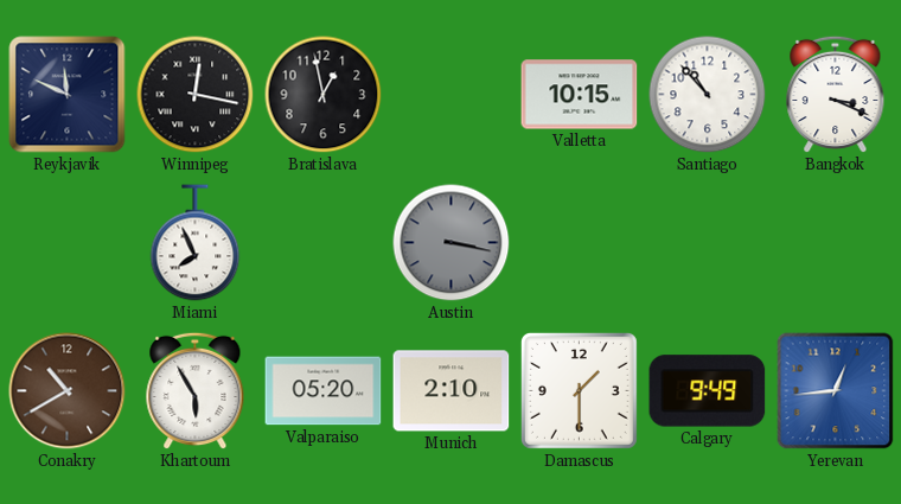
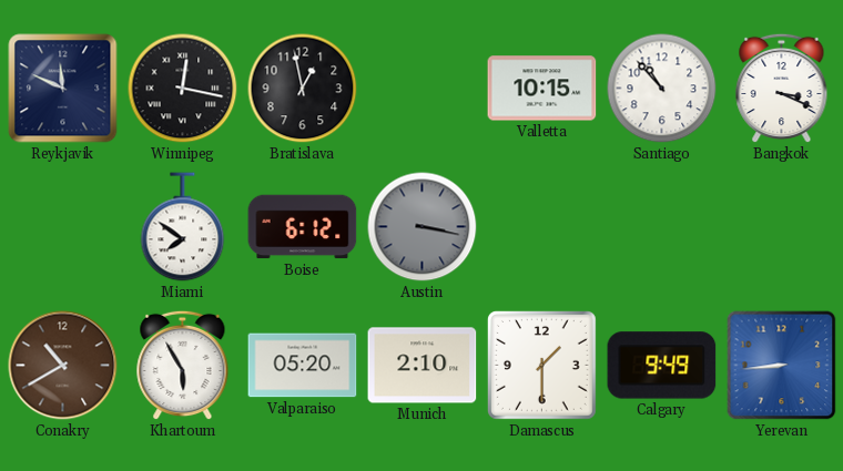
Miami: 7:56 -> 7:51 (183, 227)
Boise: none -> 6:12 (303, 227)
Yerevan: 12:44 -> 8:44 (782, 366)
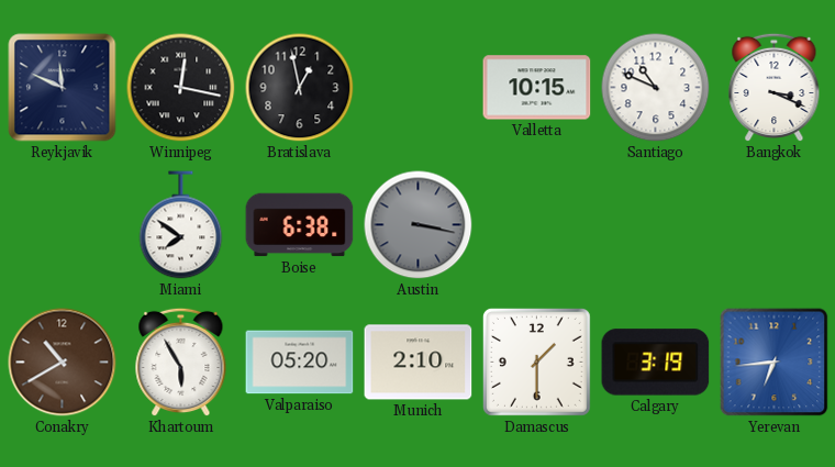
Santiago: 10:53 -> 10:49 (656, 88)
Boise: 6:12 -> 6:38 (300, 225)
Calgary: 9:49 -> 3:19 (656, 363)
Yerevan: 8:44 -> 6:44 (775, 363)
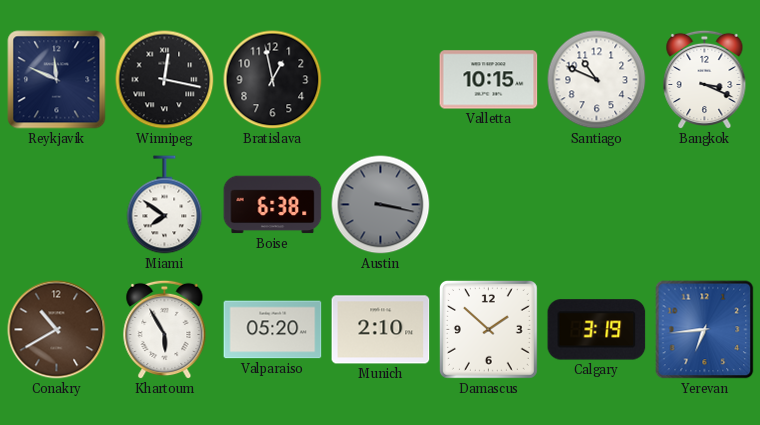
Damascus: 1:30 -> 1:52 (488, 329)
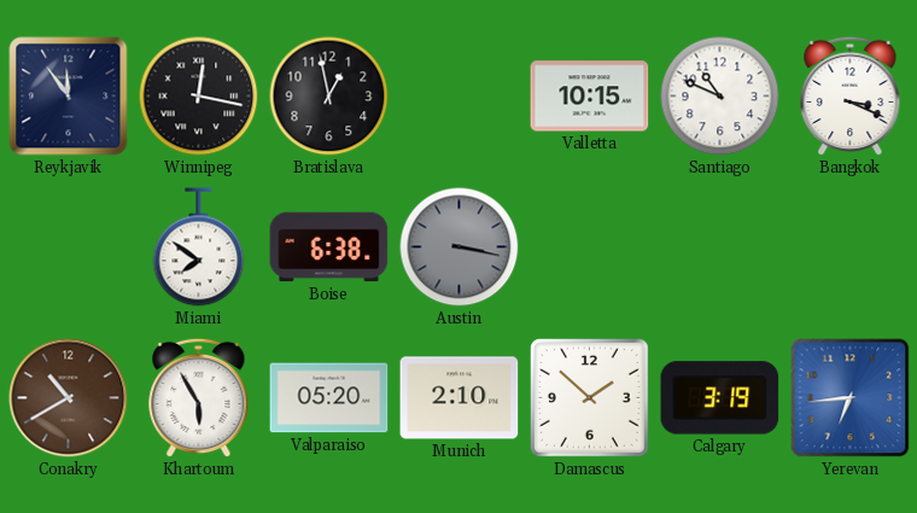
Reykjavik: 11:49 -> 11:54 (69, 97)
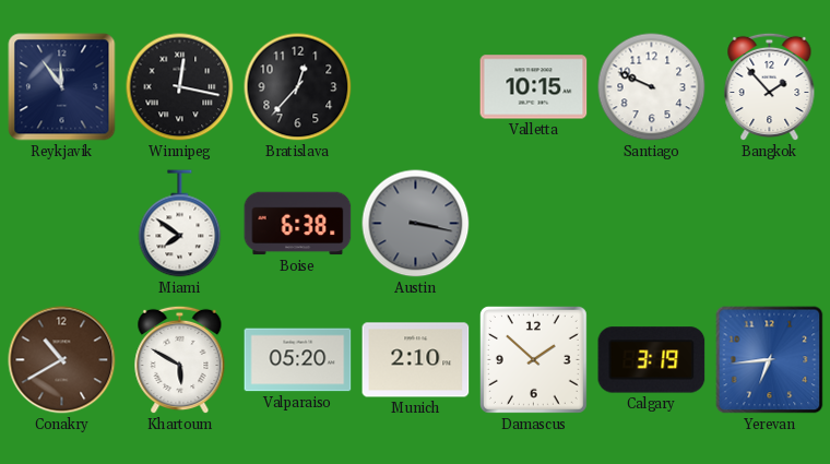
Bratislava: 12:58 -> 12:37 (298, 87)
Santiago: 10:49 -> 9:49 (652, 87)
Bangkok: 3:19 -> 1:53 (770, 87)
Khartoum: 5:55 -> 5:50 (180, 360)
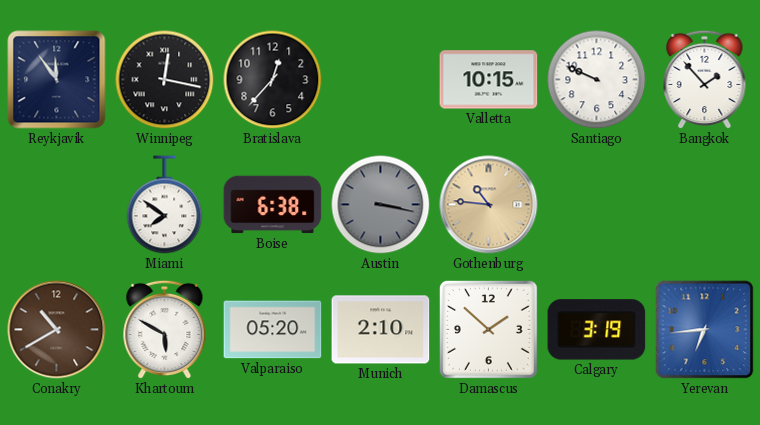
Gothenburg: none -> 10:46 (489, 205)
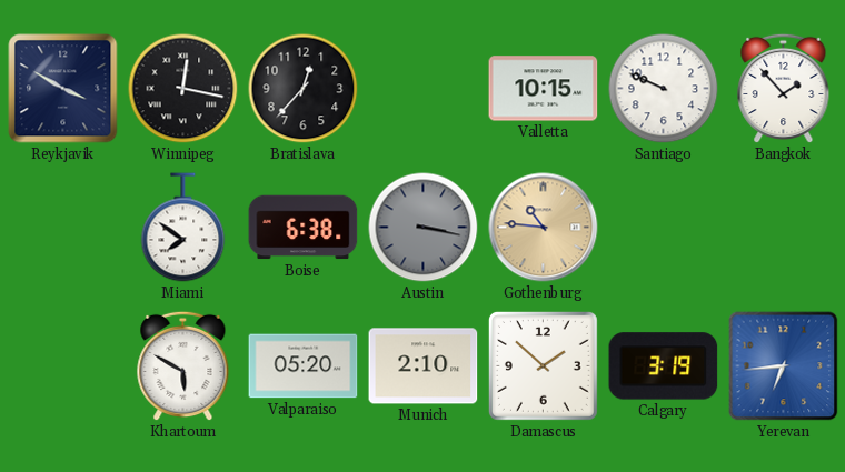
Reykjavik: 11:54 -> 3:50 (63, 89)
Conakry: 10:40 -> none (57, 330)
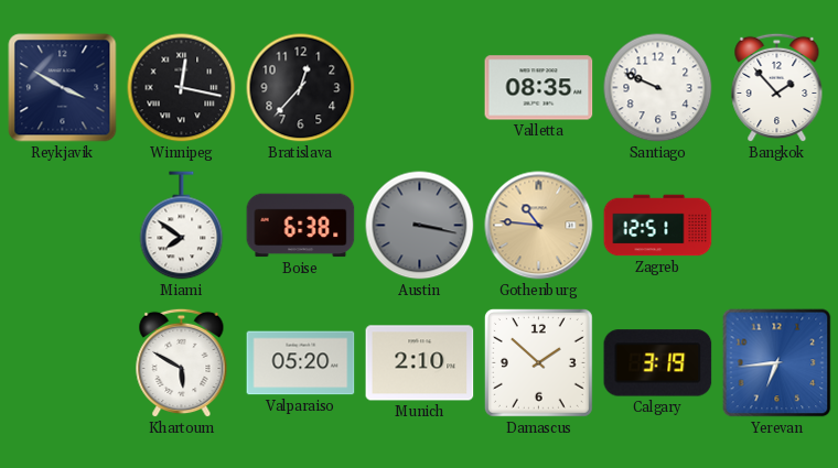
Valletta: 10:15 -> 08:35 (539, 88)
Zagreb: none -> 12:51 (658, 226)
